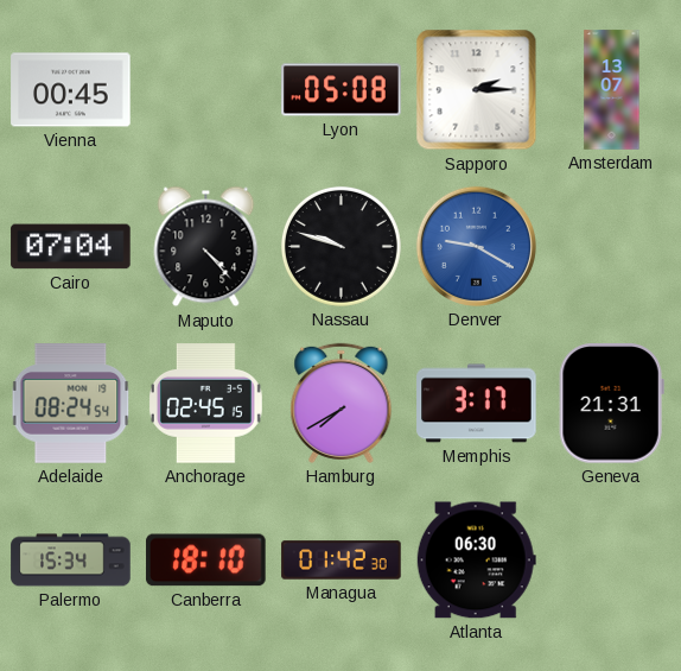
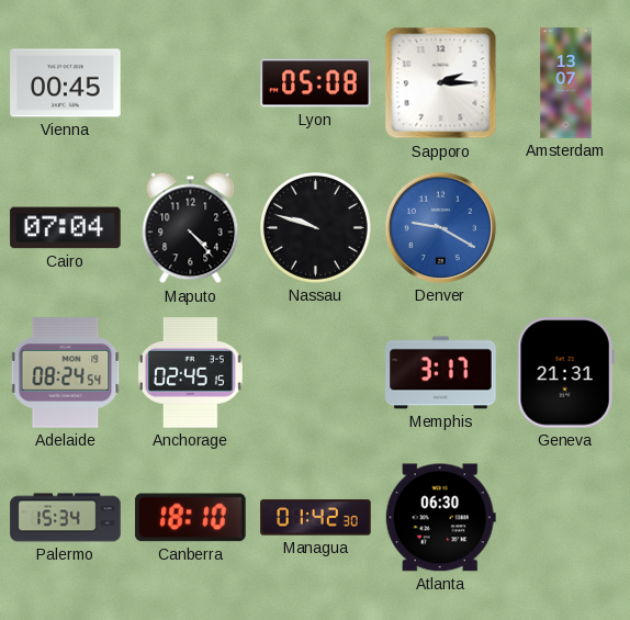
Hamburg: 7:40 -> none (342, 403)
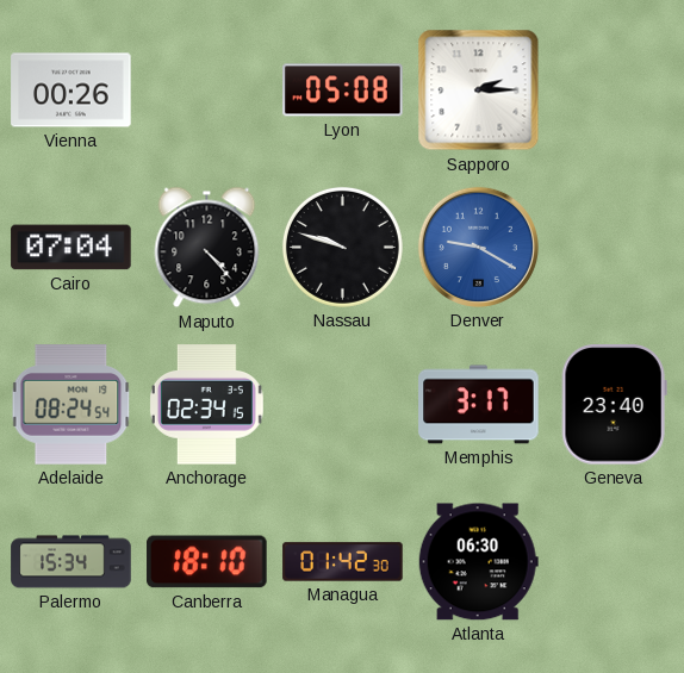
Vienna: 00:45 -> 00:26 (71, 91)
Amsterdam: 13:07 -> none (566, 83)
Anchorage: 02:45 -> 02:34 (206, 405)
Geneva: 21:31 -> 23:40 (614, 405)
